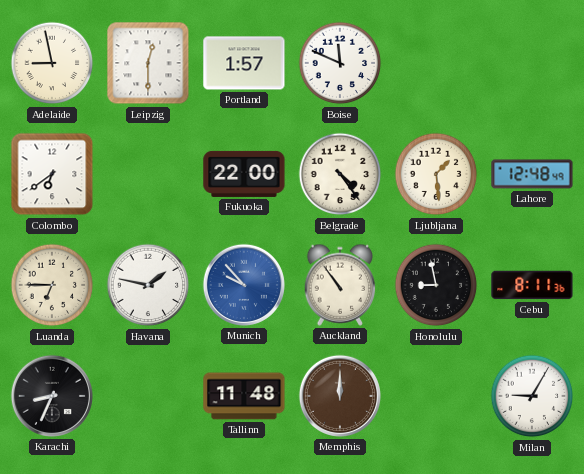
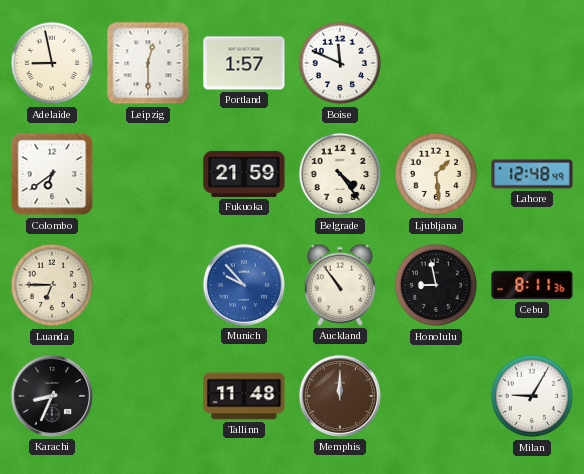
Fukuoka: 22:00 -> 21:59 (244, 174)
Havana: 1:47 -> none (148, 285)
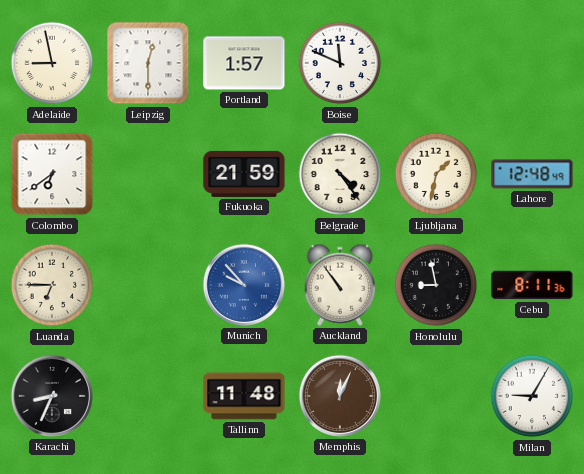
Ljubljana: 1:29 -> 1:32 (436, 174)
Memphis: 12:00 -> 12:04 (340, 396)
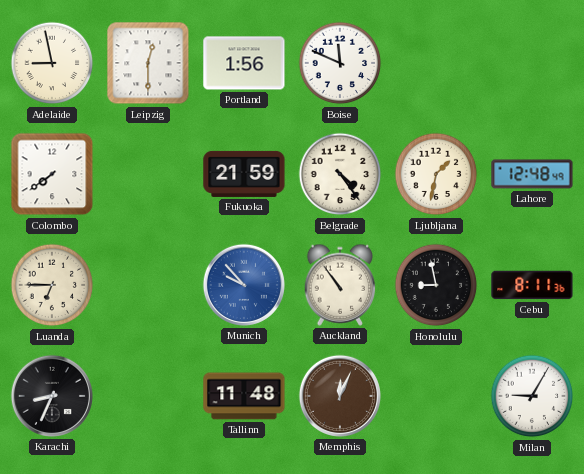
Portland: 1:57 -> 1:56 (244, 63)
Colombo: 6:39 -> 7:39 (52, 174)
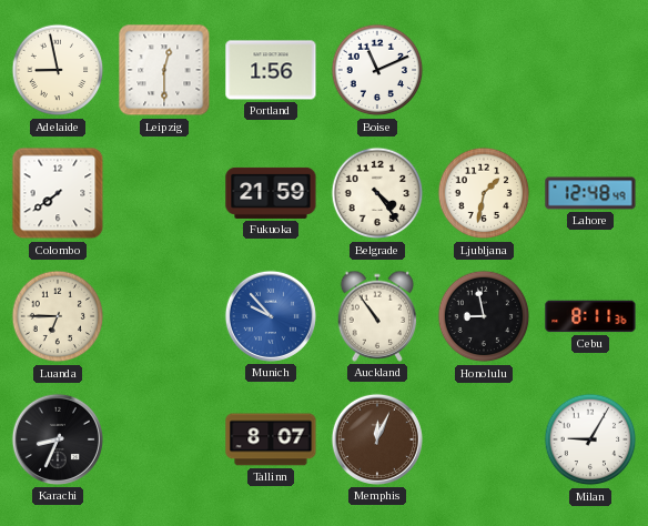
Boise: 11:49 -> 11:11 (377, 70)
Tallinn: 11:48 -> 8:07 (271, 439)
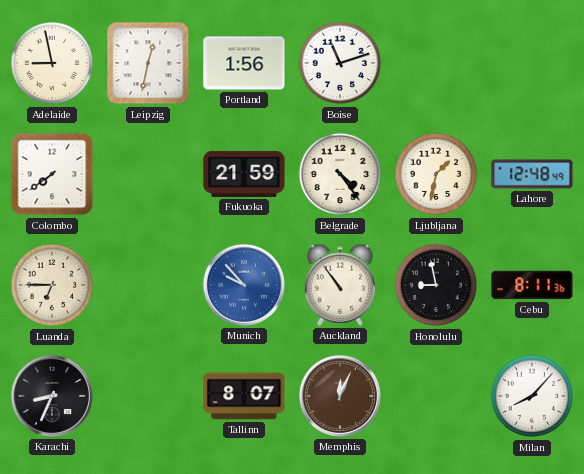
Leipzig: 12:30 -> 12:32 (148, 63)
Boise: 11:11 -> 11:12 (340, 63)
Milan: 9:05 -> 8:07 (532, 396)
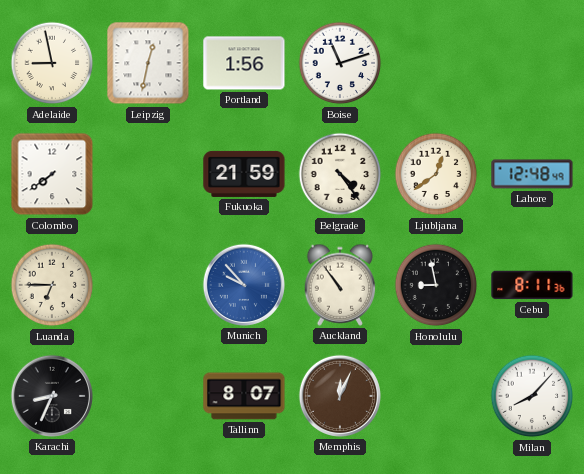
Ljubljana: 1:32 -> 12:39 (436, 174)
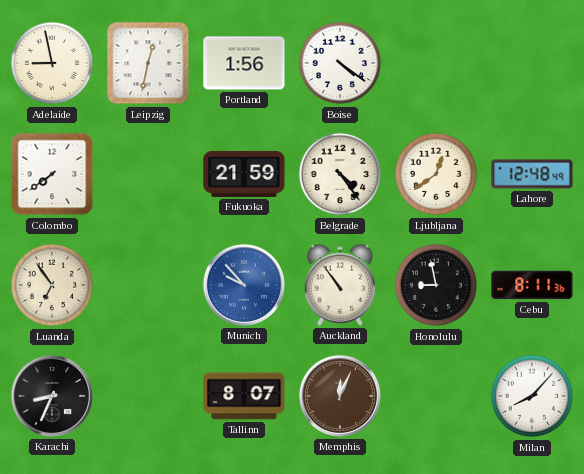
Boise: 11:12 -> 4:21 (340, 63)
Luanda: 6:45 -> 6:54 (52, 285)
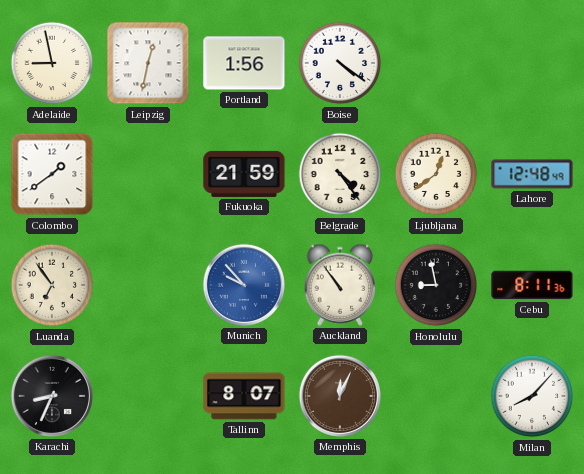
Colombo: 7:39 -> 1:39 (52, 174)
